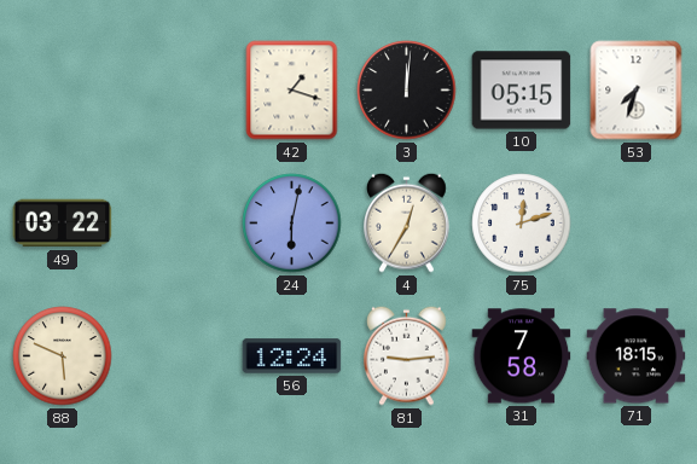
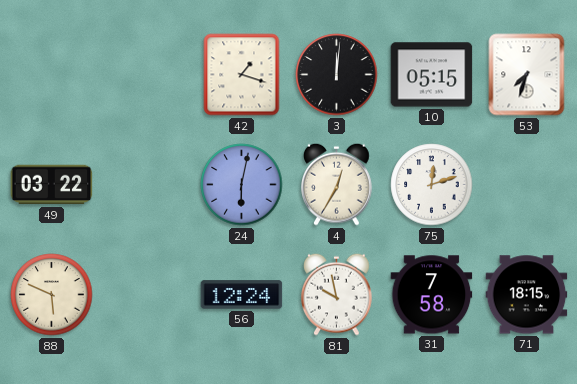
81: 9:14 -> 9:58 (337, 294)
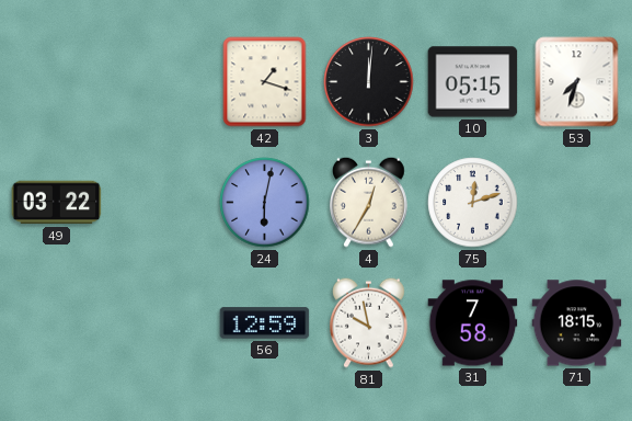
88: 5:49 -> none (52, 295)
56: 12:24 -> 12:59 (265, 323)
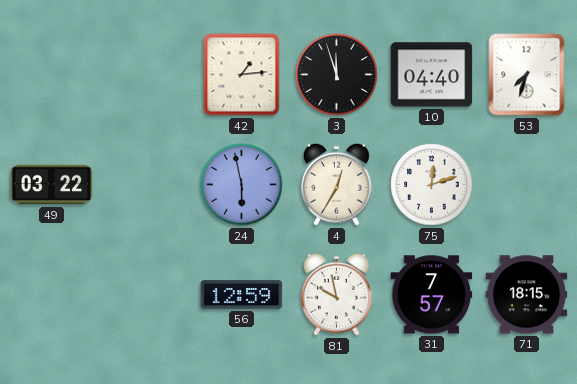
42: 1:18 -> 1:14 (242, 75)
3: 12:01 -> 11:57 (337, 75)
10: 05:15 -> 04:40 (432, 75)
24: 6:02 -> 5:58 (242, 185)
31: 7:58 -> 7:57 (432, 295)
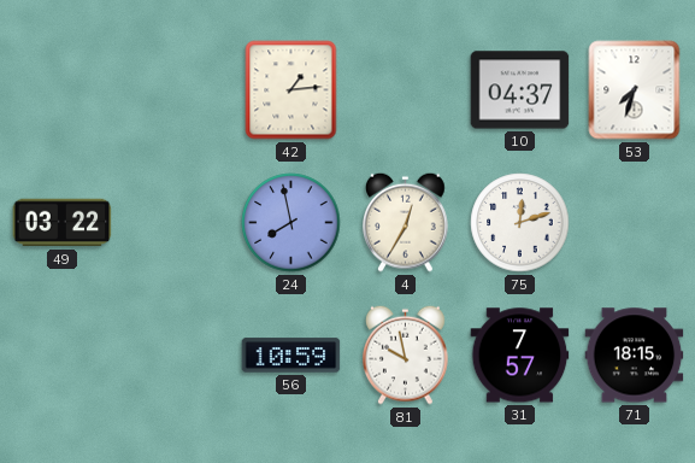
3: 11:57 -> none (337, 75)
10: 04:40 -> 04:37 (520, 90)
24: 5:58 -> 7:58 (291, 223)
56: 12:59 -> 10:59 (291, 356)
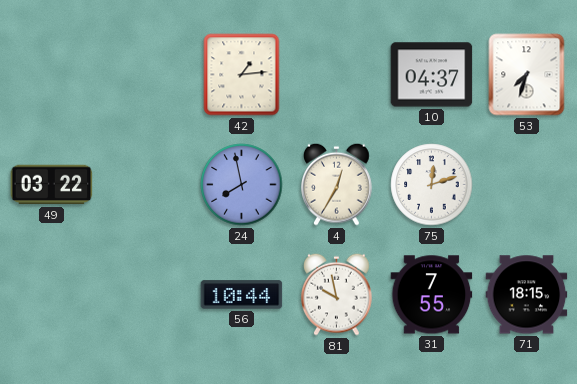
56: 10:59 -> 10:44 (242, 295)
31: 7:57 -> 7:55 (432, 295)
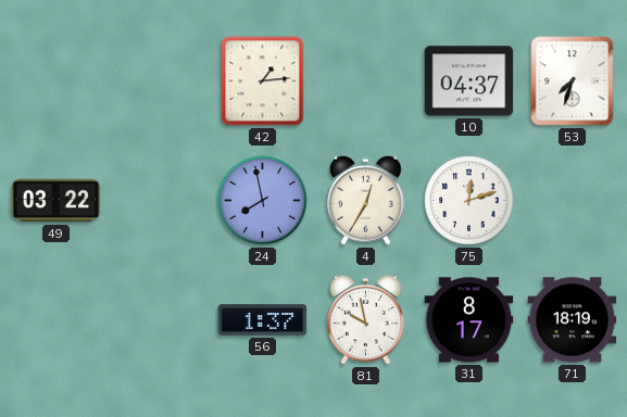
56: 10:44 -> 1:37 (263, 320)
31: 7:55 -> 8:17 (469, 320)
71: 18:15 -> 18:19 (573, 320)
